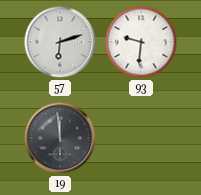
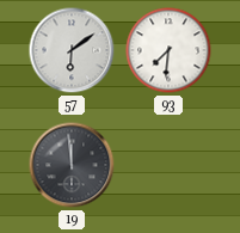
57: 6:12 -> 6:09 (72, 50)
93: 9:31 -> 7:31 (168, 50)
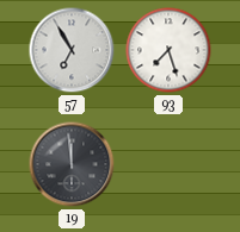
57: 6:09 -> 6:55 (72, 50)
93: 7:31 -> 7:27 (168, 50)
